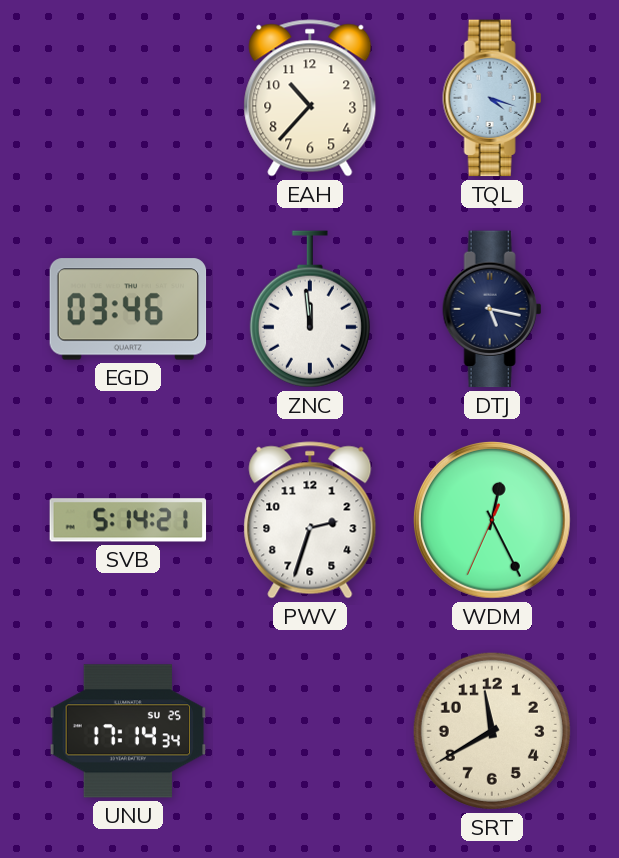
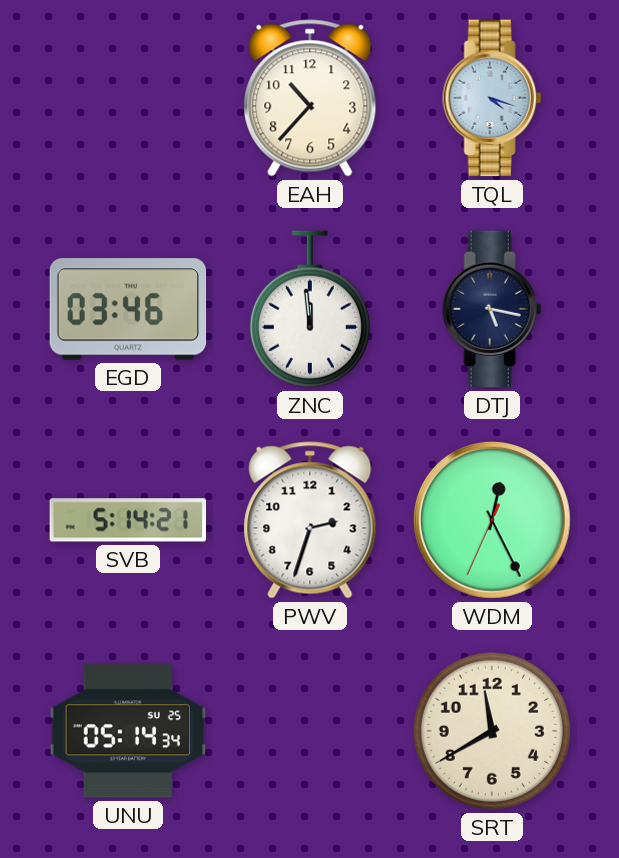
UNU: 17:14 -> 05:14 (128, 731)
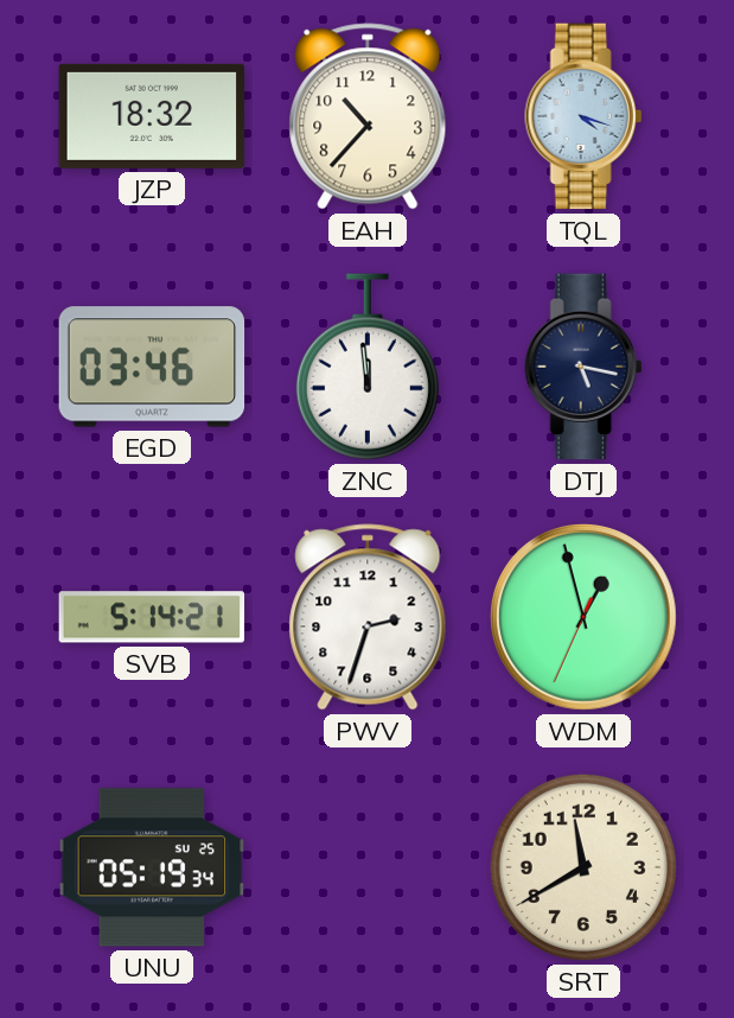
JZP: none -> 18:32 (152, 116)
WDM: 12:25 -> 12:57 (583, 617)
UNU: 05:14 -> 05:19 (152, 867)
